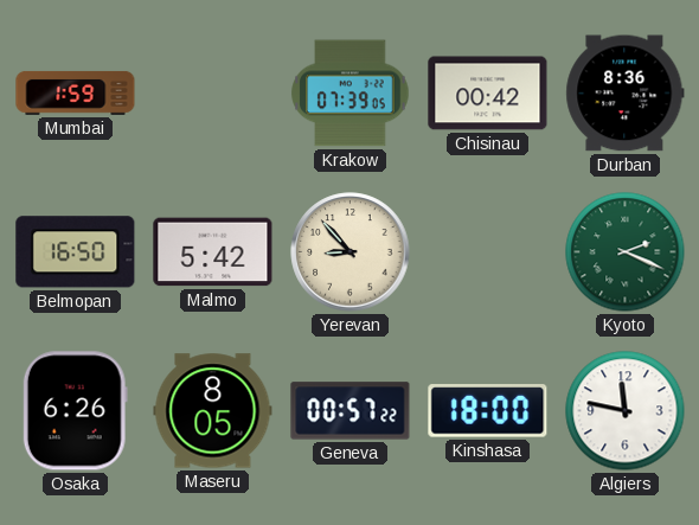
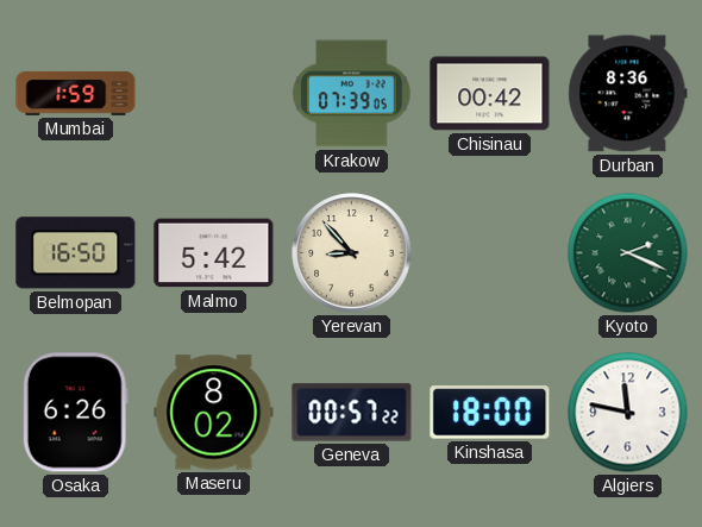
Maseru: 8:05 -> 8:02 (214, 413)
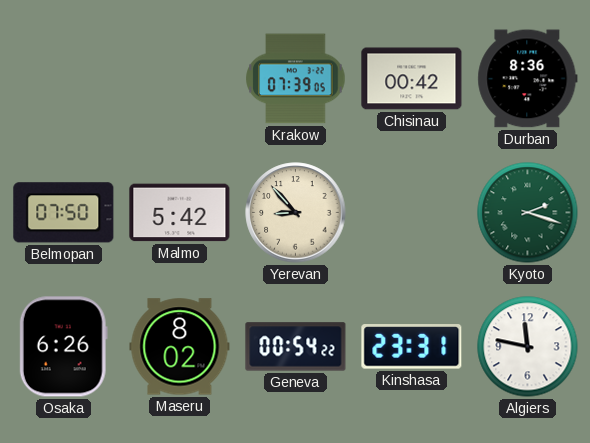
Mumbai: 1:59 -> none (76, 93)
Belmopan: 16:50 -> 07:50 (64, 213)
Kyoto: 2:19 -> 2:18 (528, 213)
Geneva: 00:57 -> 00:54 (296, 347)
Kinshasa: 18:00 -> 23:31 (412, 347)
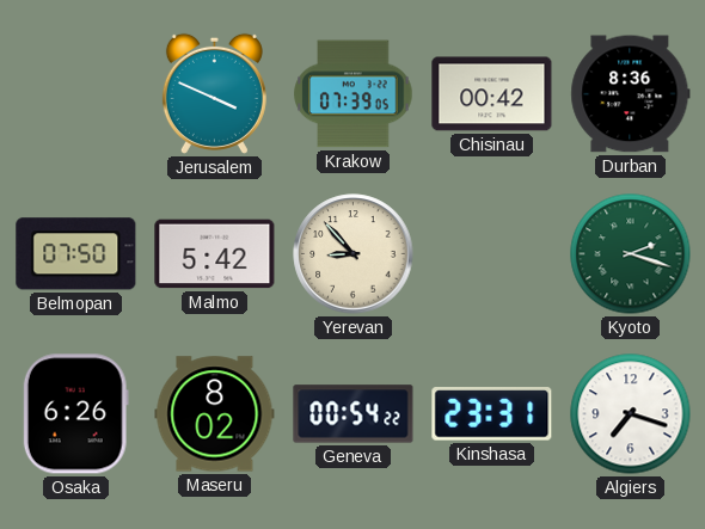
Jerusalem: none -> 3:49 (214, 93)
Algiers: 11:47 -> 7:18 (631, 414)
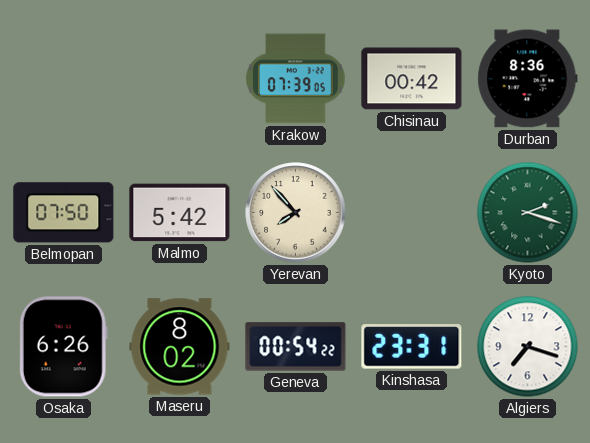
Jerusalem: 3:49 -> none (214, 93)
Yerevan: 8:53 -> 7:53 (296, 213)
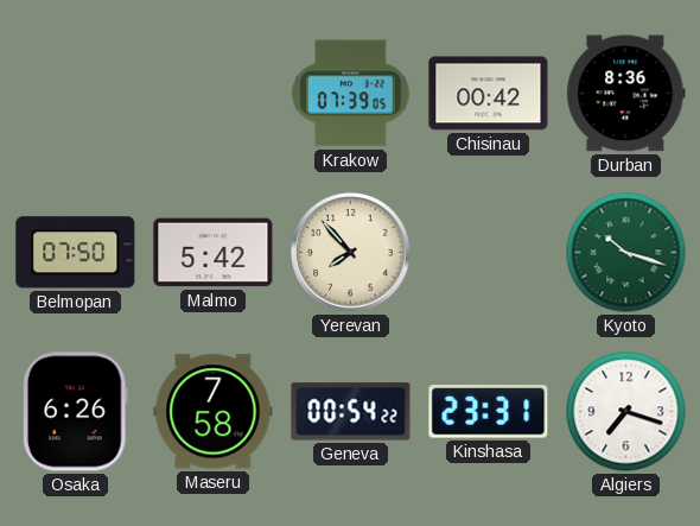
Kyoto: 2:18 -> 10:18 (626, 253)
Maseru: 8:02 -> 7:58 (214, 412)
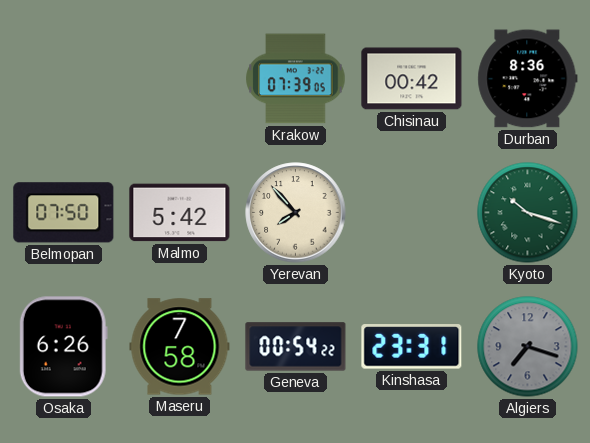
Algiers dial: white -> grey (528, 347)
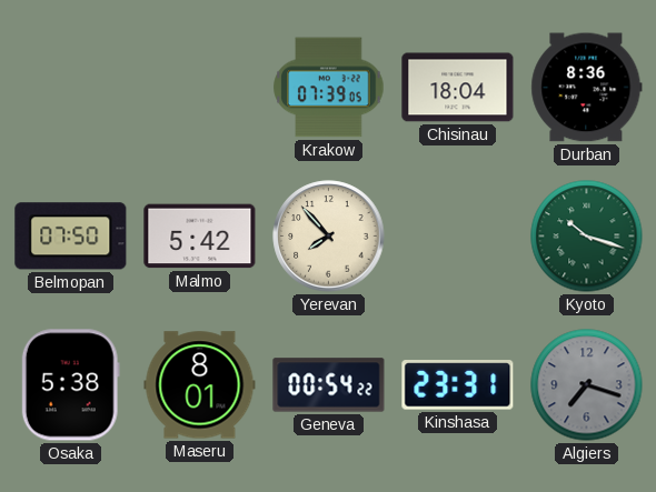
Chisinau: 00:42 -> 18:04 (458, 88)
Osaka: 6:26 -> 5:38 (70, 385)
Maseru: 7:58 -> 8:01 (200, 385)
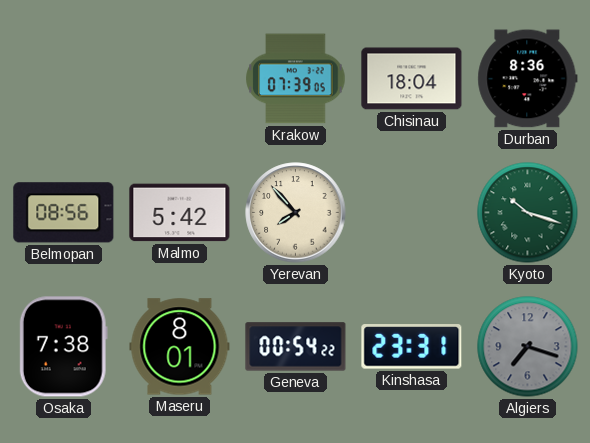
Belmopan: 07:50 -> 08:56 (64, 213)
Osaka: 5:38 -> 7:38 (63, 347)
